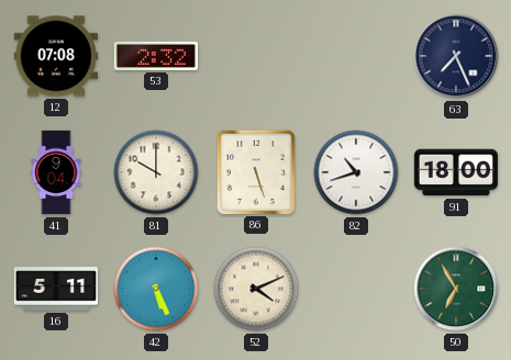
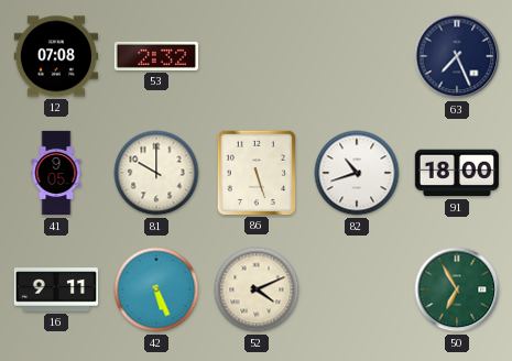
41: 9:04 -> 9:05 (56, 173)
16: 5:11 -> 9:11 (55, 289)
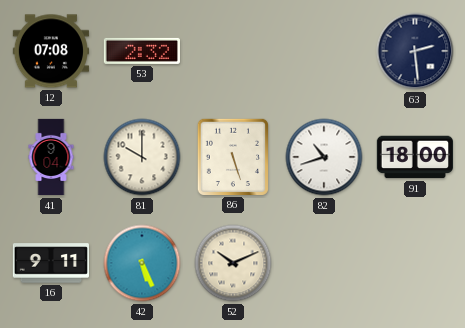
63: 7:26 -> 2:29 (415, 51)
41: 9:05 -> 9:04 (51, 157)
52: 4:11 -> 10:11 (233, 263)
50: 6:55 -> none (457, 289)
